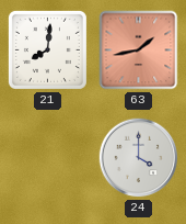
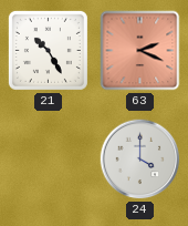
21: 8:01 -> 10:25 (48, 50)
63: 1:43 -> 2:19 (140, 51)
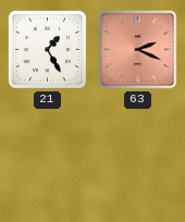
21: 10:25 -> 1:25 (47, 49)
24: 4:00 -> none (140, 160)
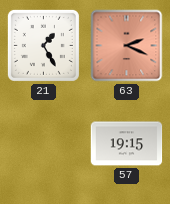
57: none -> 19:15 (127, 144)
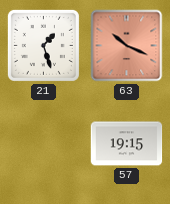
21: 1:25 -> 1:27 (43, 45)
63: 2:19 -> 10:19 (127, 46)
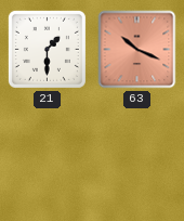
21: 1:27 -> 1:30 (47, 49)
57: 19:15 -> none (127, 144)
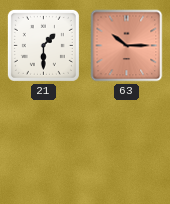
63: 10:19 -> 10:15 (127, 46)
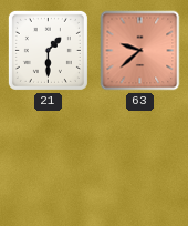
63: 10:15 -> 9:38 (140, 51)
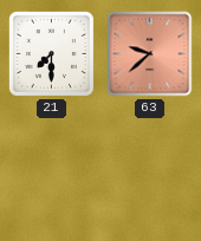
21: 1:30 -> 7:30 (51, 53)
